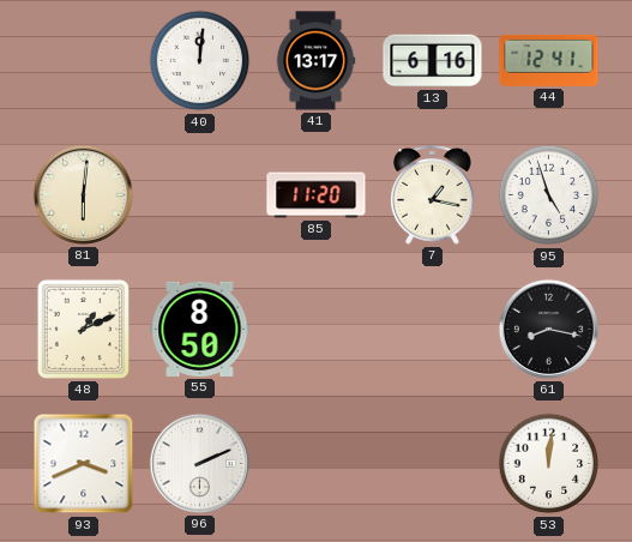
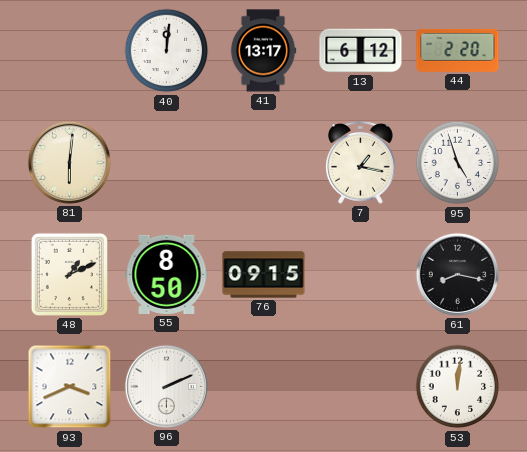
13: 6:16 -> 6:12 (361, 51)
44: 12:41 -> 2:20 (458, 50)
85: 11:20 -> none (317, 195)
76: none -> 09:15 (264, 275)
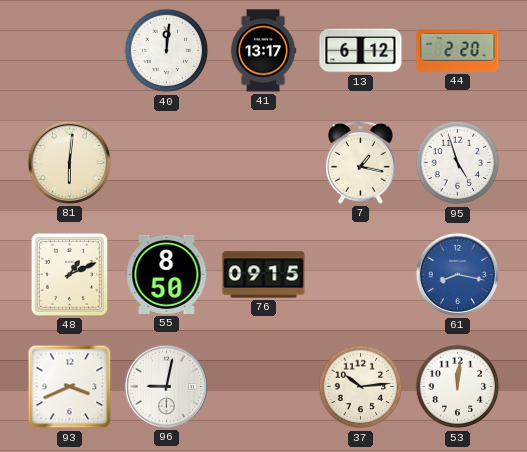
61 dial: black -> blue (457, 274)
96: 2:11 -> 9:02 (166, 386)
37: none -> 10:14 (361, 387)
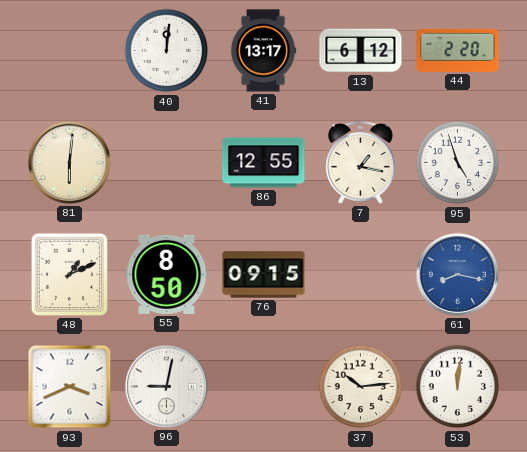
86: none -> 12:55 (264, 163)
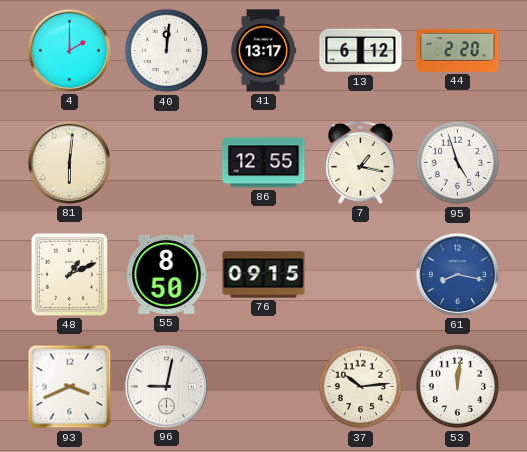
4: none -> 2:00 (69, 50)
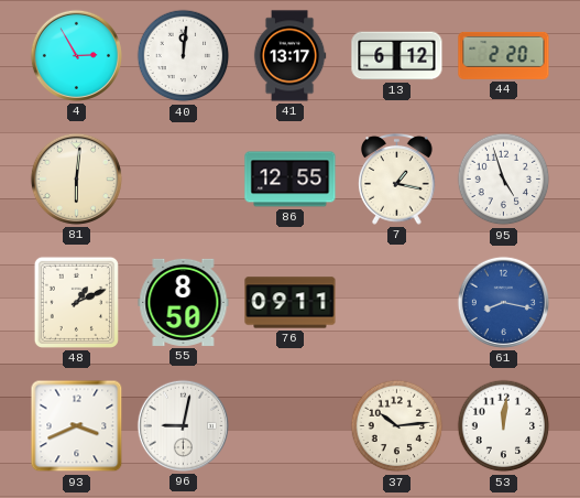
4: 2:00 -> 2:55 (76, 55)
76: 09:15 -> 09:11 (291, 303)
